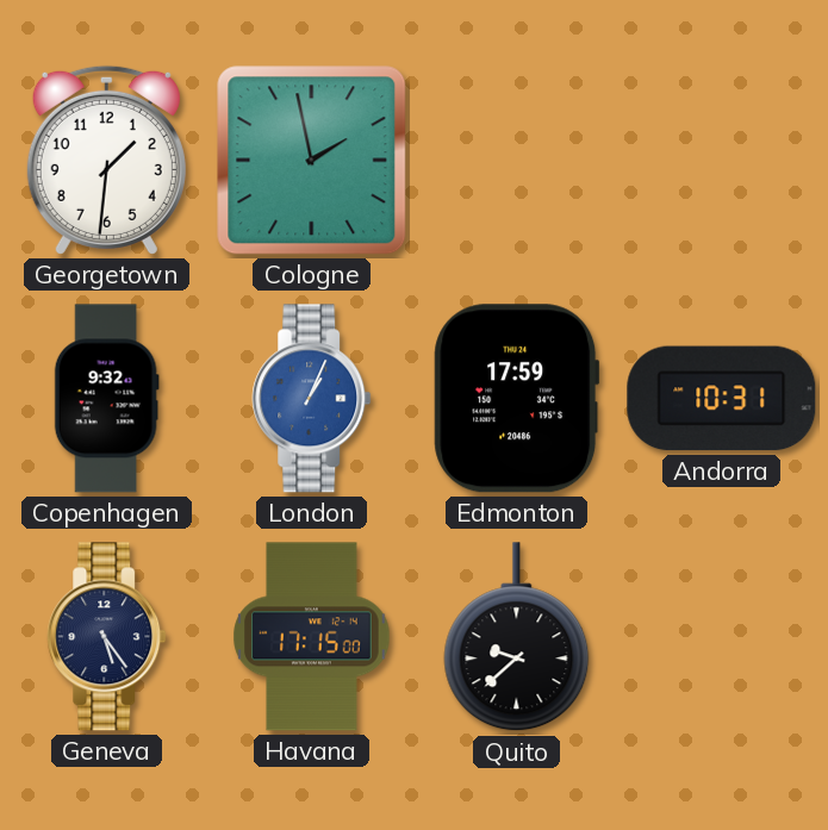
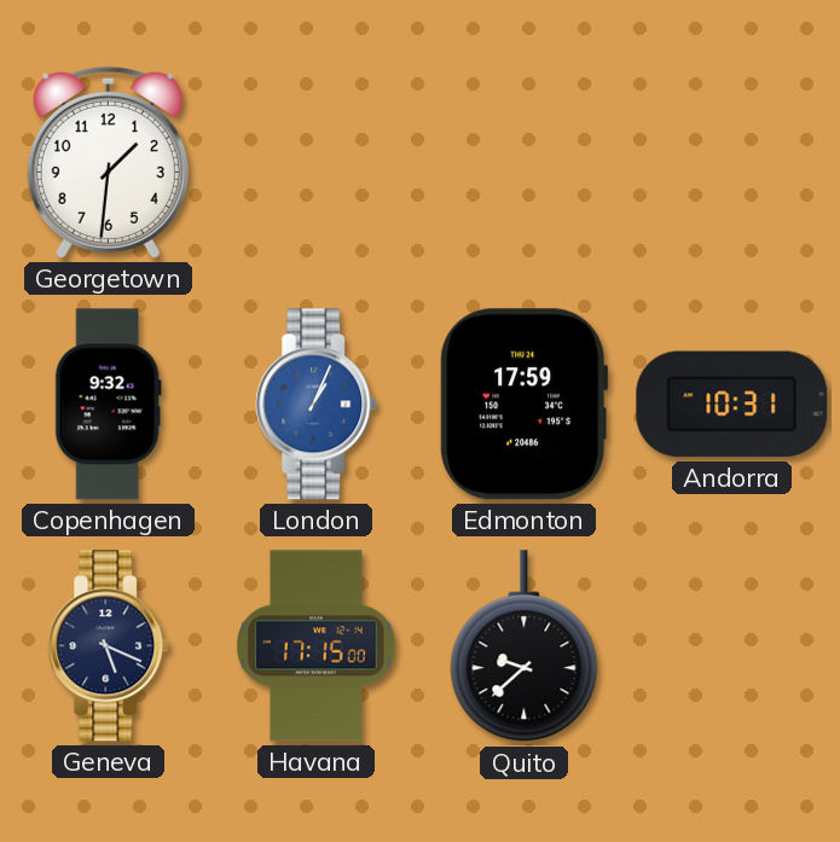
Cologne: 1:58 -> none (312, 161)
Geneva: 5:24 -> 5:19 (109, 646)
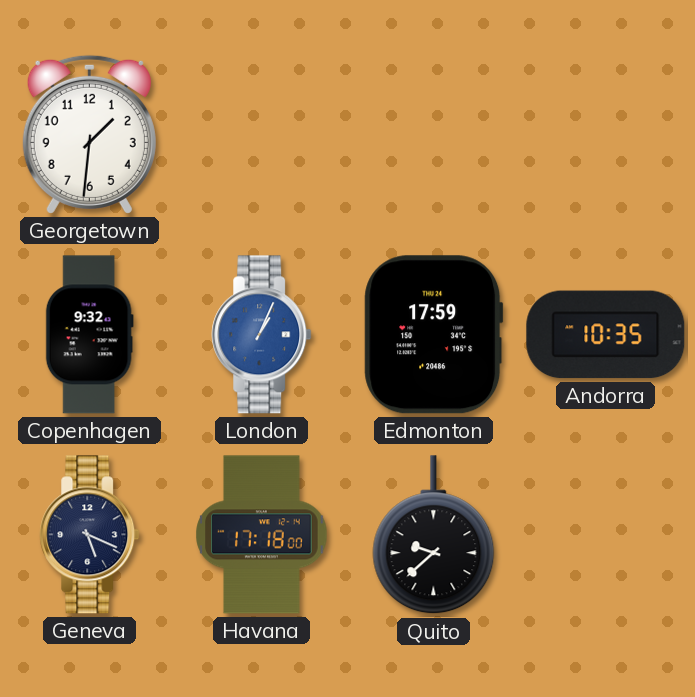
Andorra: 10:31 -> 10:35 (606, 335)
Havana: 17:15 -> 17:18 (262, 535)
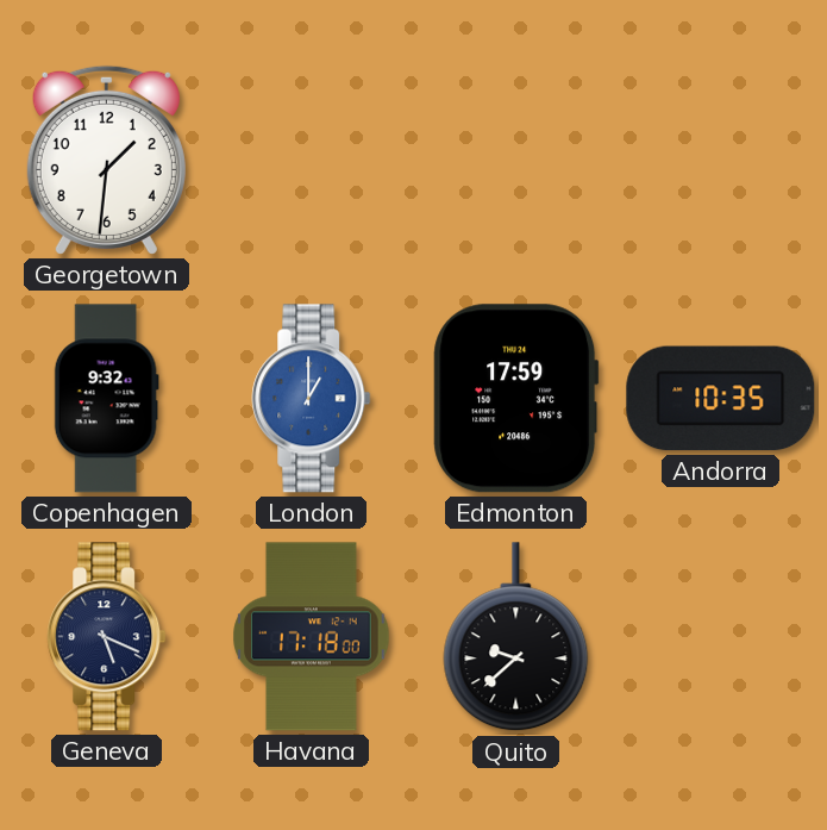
London: 1:04 -> 1:00 (312, 399)
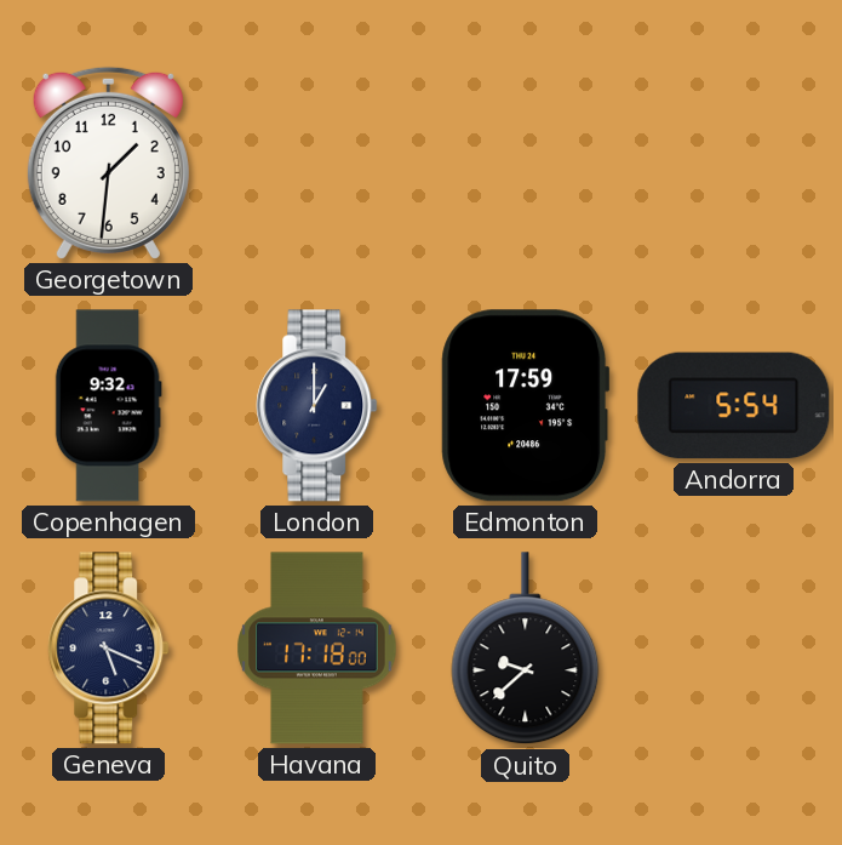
London dial: blue -> navy (317, 406)
Andorra: 10:35 -> 5:54 (734, 406)
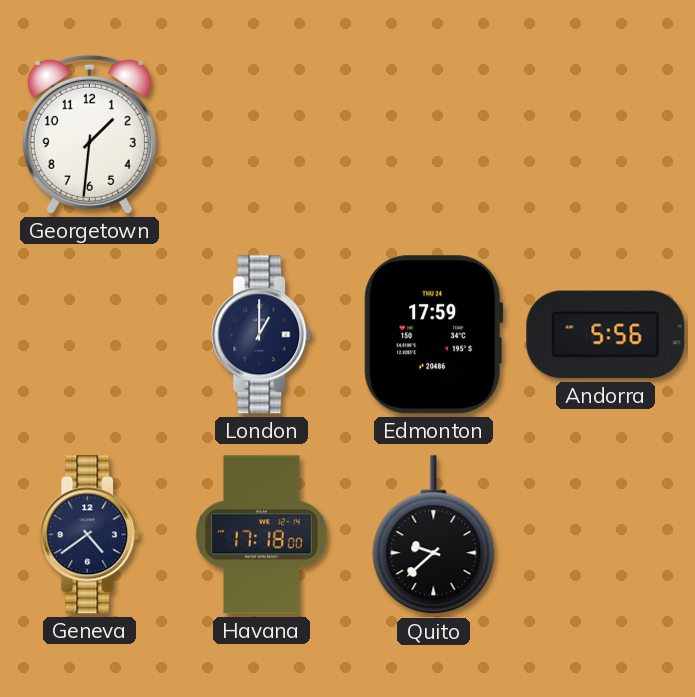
Copenhagen: 9:32 -> none (108, 406)
Andorra: 5:54 -> 5:56 (606, 335)
Geneva: 5:19 -> 4:39 (90, 535)
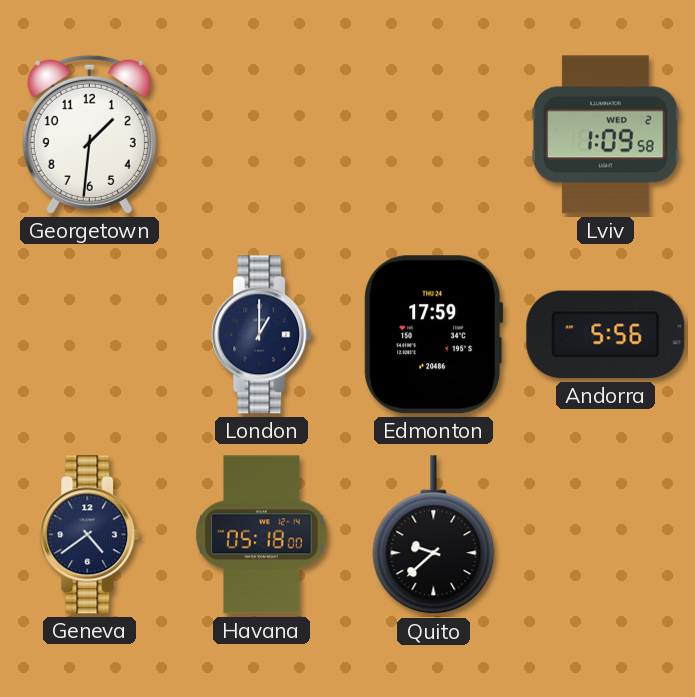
Lviv: none -> 1:09 (606, 135)
Havana: 17:18 -> 05:18 (262, 535)
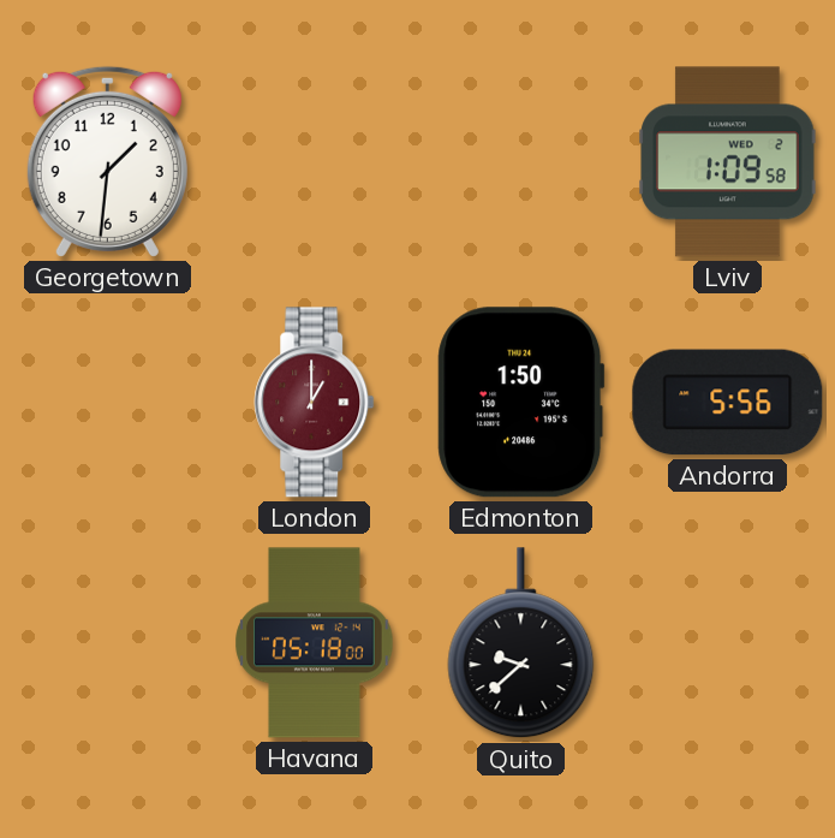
London dial: navy -> burgundy (315, 403)
Edmonton: 17:59 -> 1:50 (521, 403)
Geneva: 4:39 -> none (90, 535)
